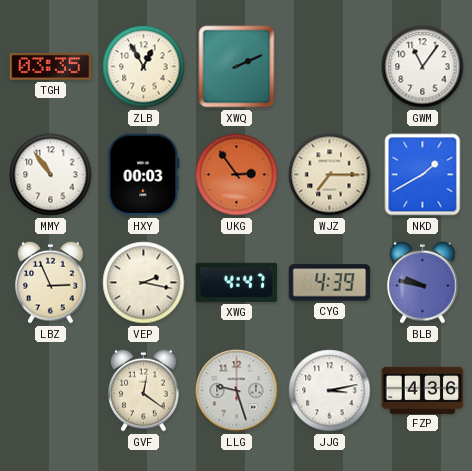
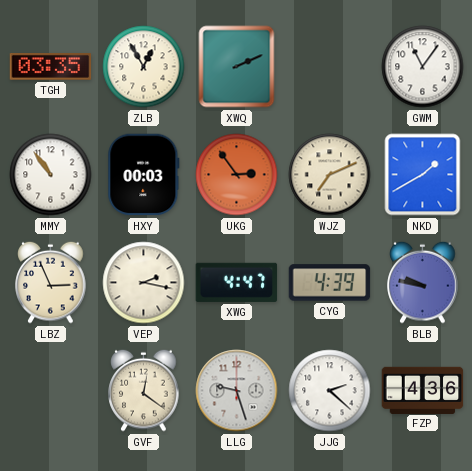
WJZ: 7:15 -> 7:11 (330, 175)
JJG: 3:13 -> 2:22 (330, 391)
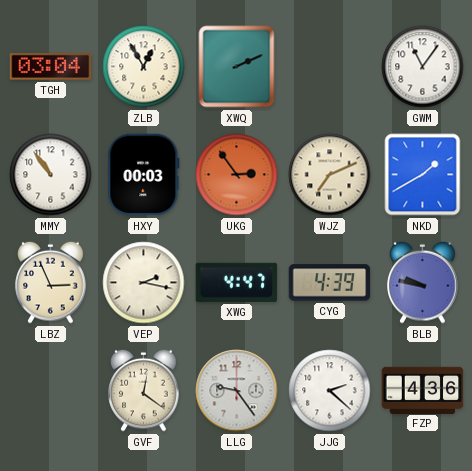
TGH: 03:35 -> 03:04 (51, 67)
LLG: 9:27 -> 9:24 (237, 391)
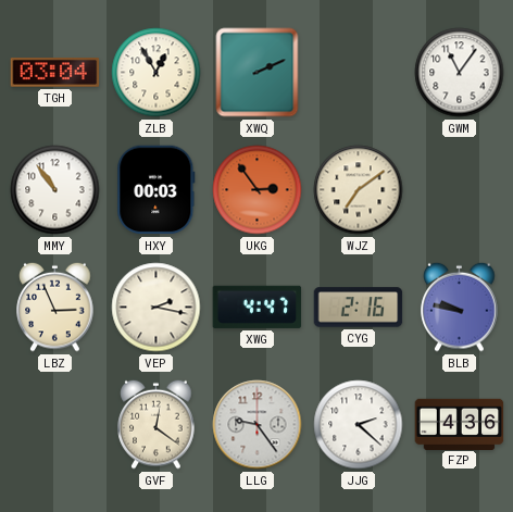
WJZ: 7:11 -> 7:09 (359, 190)
NKD: 1:40 -> none (423, 175)
CYG: 4:39 -> 2:16 (359, 308)
